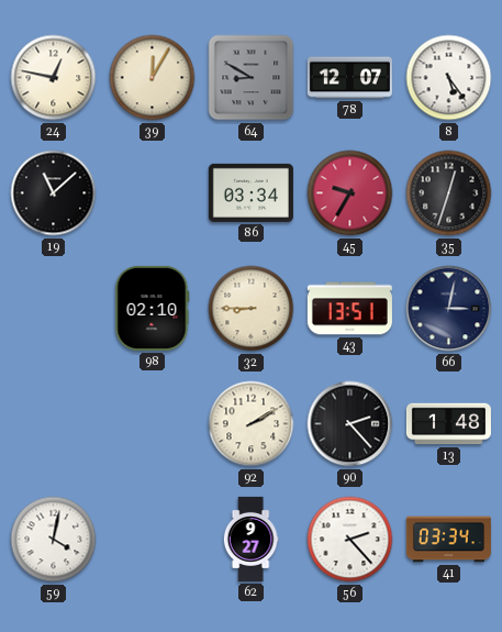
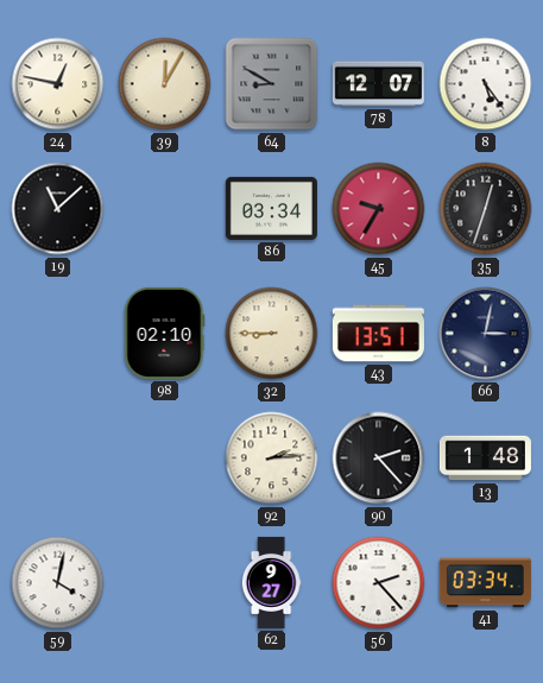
92: 2:10 -> 2:14 (272, 459)
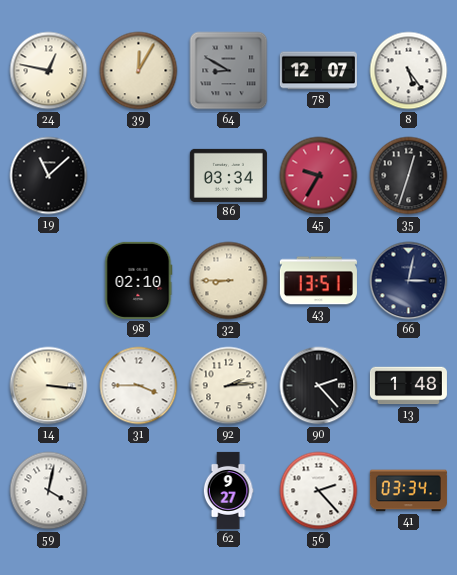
14: none -> 3:16 (49, 386)
31: none -> 3:45 (139, 386)
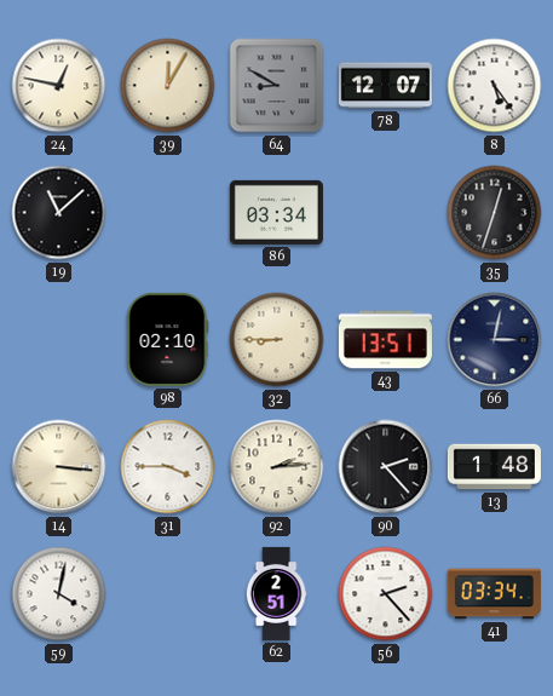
45: 9:35 -> none (319, 176)
62: 9:27 -> 2:51 (276, 593)
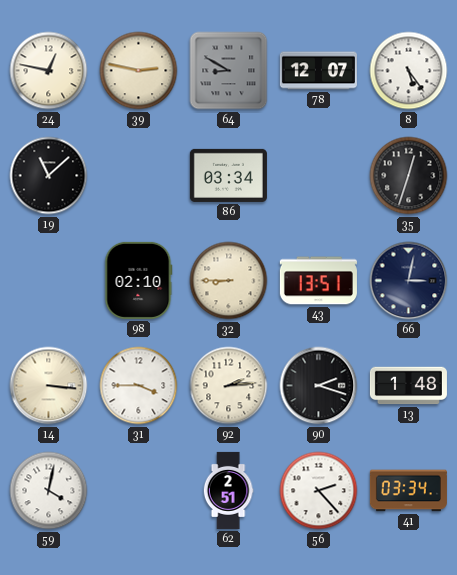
39: 12:05 -> 2:47 (139, 71)
90: 2:23 -> 2:18 (319, 386)
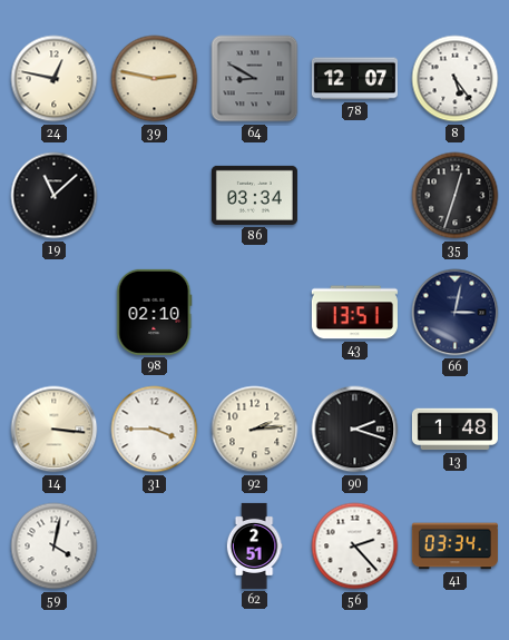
32: 8:45 -> none (229, 281)
